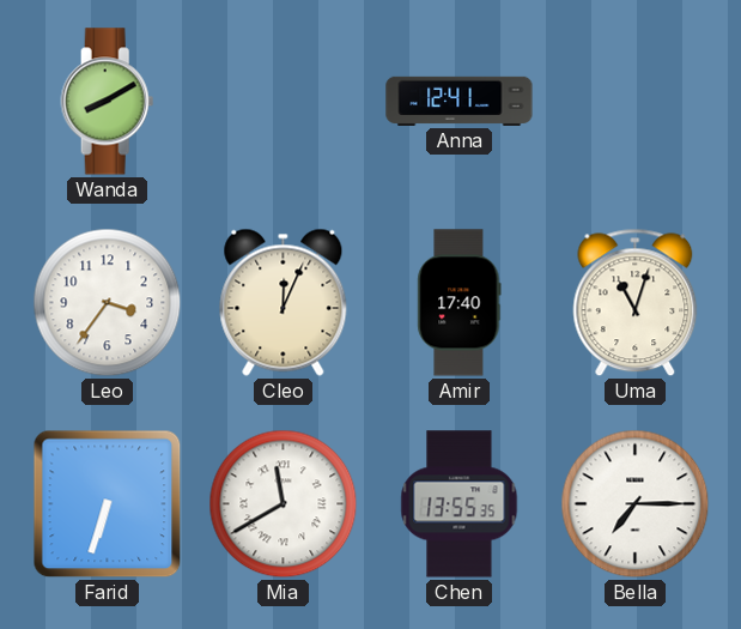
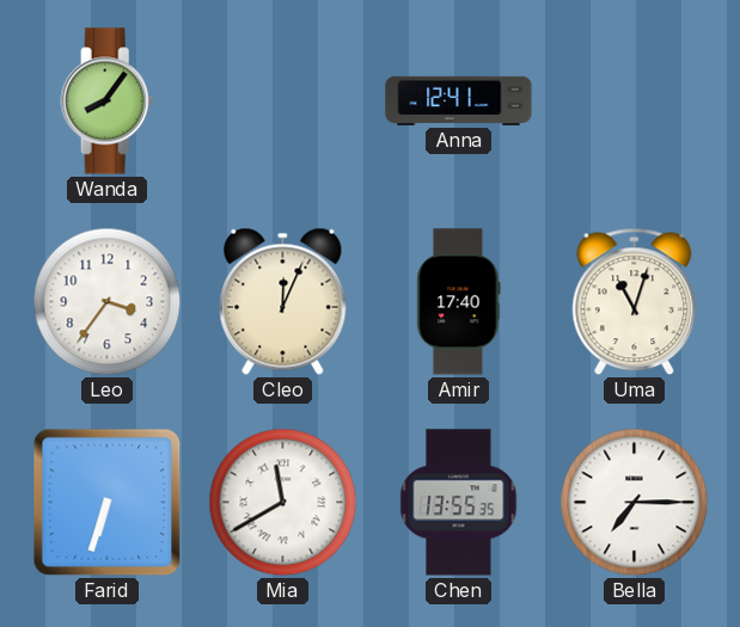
Wanda: 8:10 -> 8:06 (108, 102)
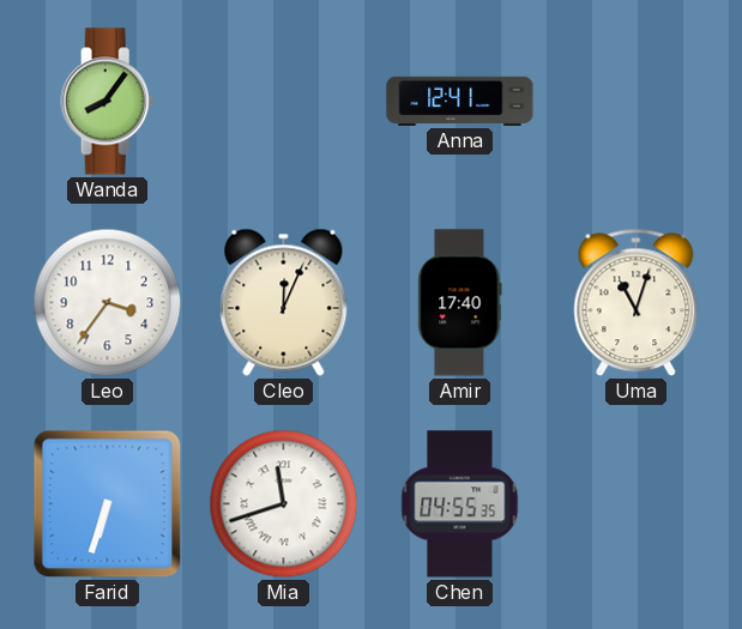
Mia: 11:40 -> 11:42 (284, 504)
Chen: 13:55 -> 04:55 (460, 504)
Bella: 7:15 -> none (635, 503)
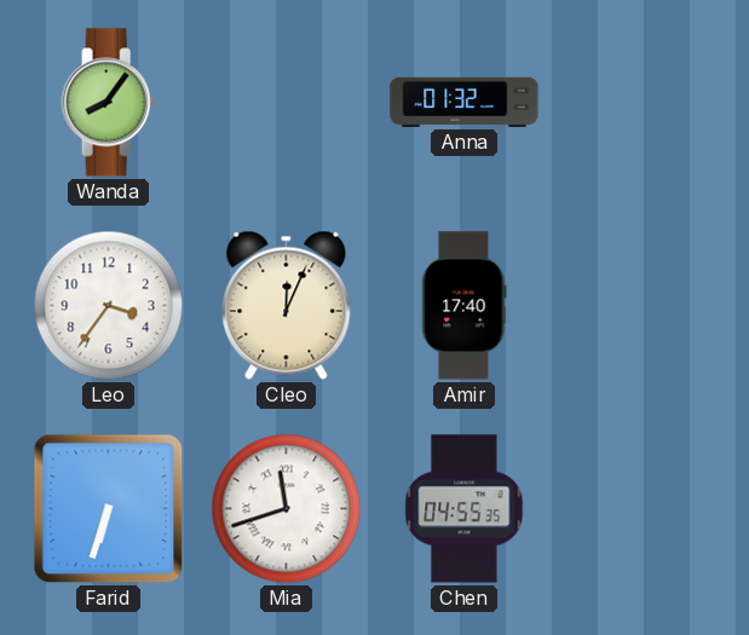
Anna: 12:41 -> 01:32 (465, 102)
Uma: 11:03 -> none (637, 303)
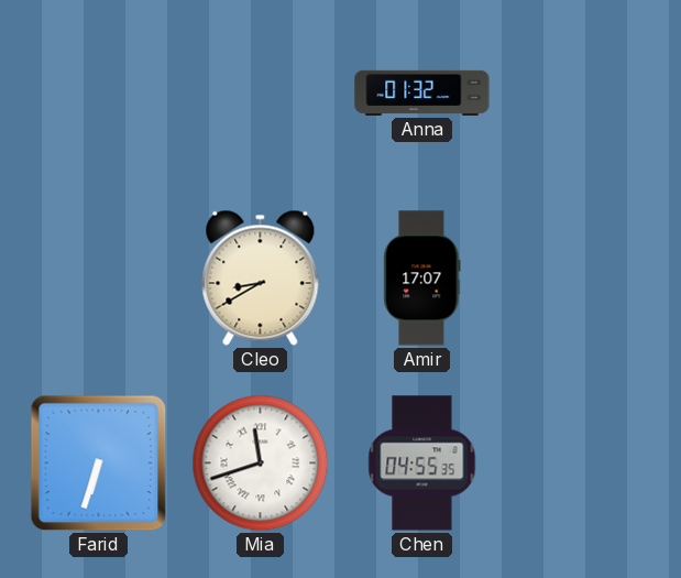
Wanda: 8:06 -> none (109, 103)
Leo: 3:36 -> none (109, 306)
Cleo: 12:04 -> 8:40 (261, 277)
Amir: 17:40 -> 17:07 (422, 279)
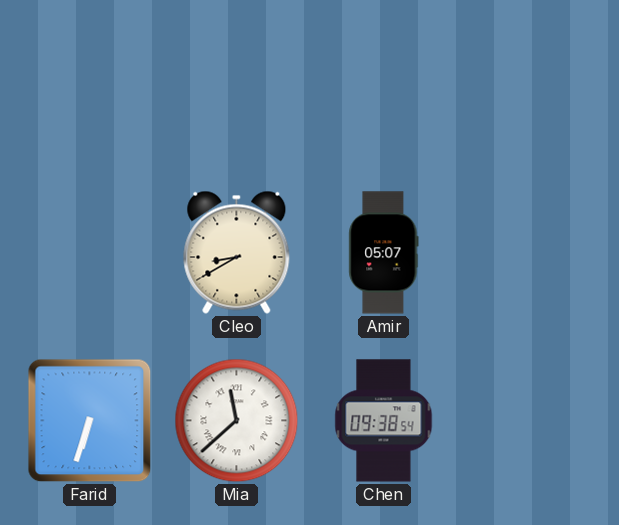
Anna: 01:32 -> none (422, 92)
Amir: 17:07 -> 05:07 (384, 253)
Mia: 11:42 -> 11:38 (237, 421)
Chen: 04:55 -> 09:38 (384, 421)
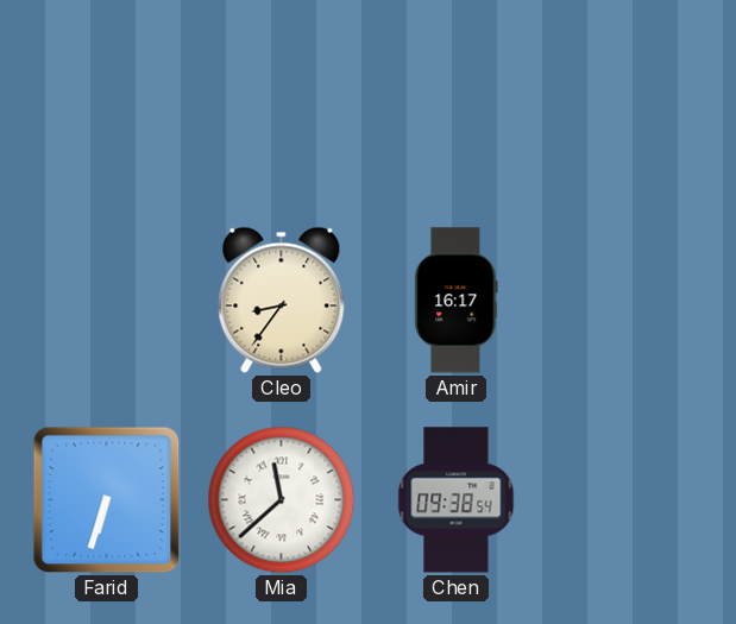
Cleo: 8:40 -> 8:36 (282, 300)
Amir: 05:07 -> 16:17 (457, 301)
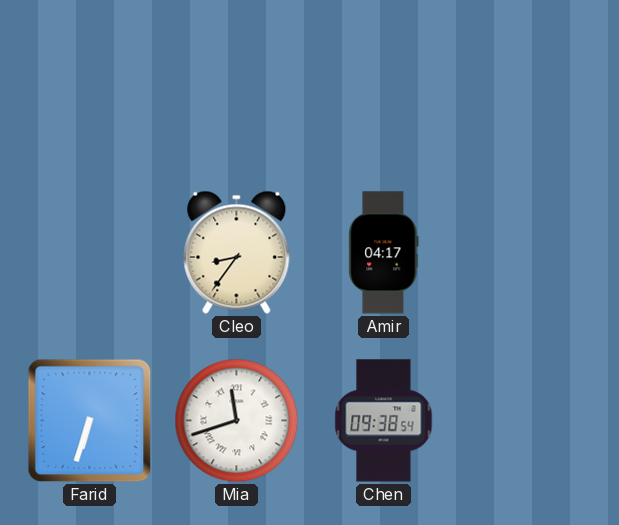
Amir: 16:17 -> 04:17 (384, 253)
Mia: 11:38 -> 11:42 (237, 421)
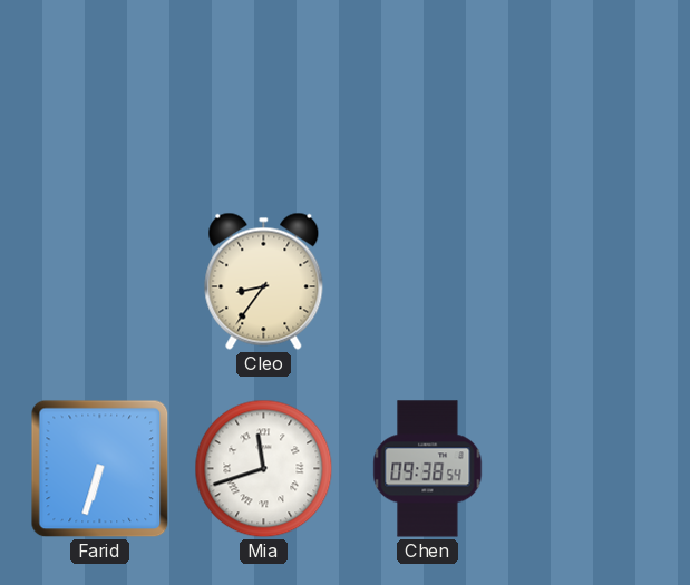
Amir: 04:17 -> none (384, 253)
